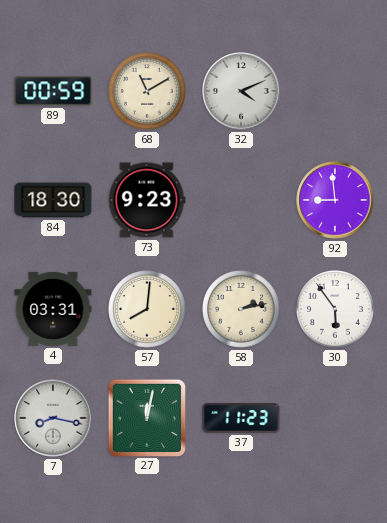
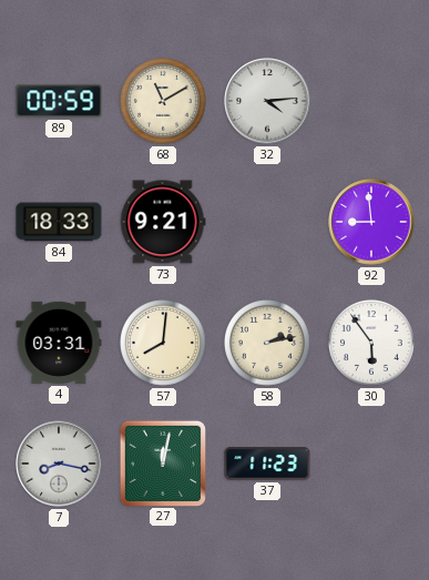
32: 4:11 -> 4:14 (267, 101)
84: 18:30 -> 18:33 (59, 222)
73: 9:23 -> 9:21 (163, 222)
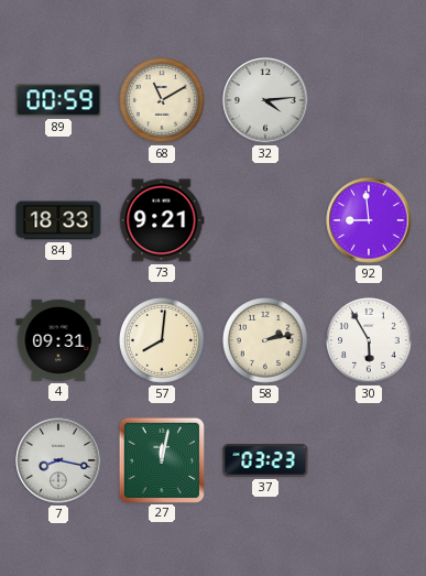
4: 03:31 -> 09:31 (58, 340)
30: 5:54 -> 5:55 (369, 340)
37: 11:23 -> 03:23 (265, 460)
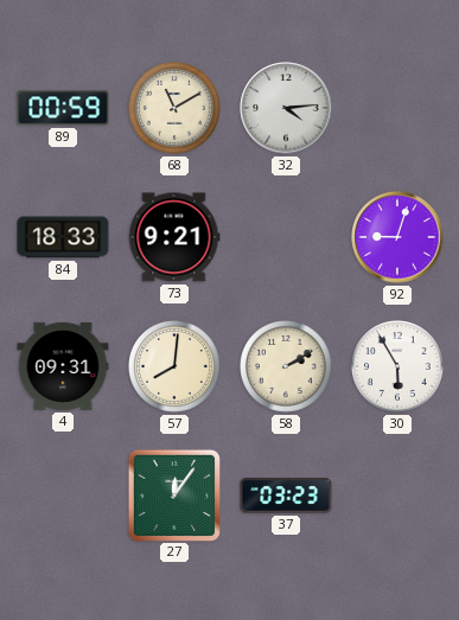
92: 8:59 -> 9:03 (397, 237)
58: 2:13 -> 2:10 (286, 366)
7: 8:17 -> none (58, 460)
27: 12:02 -> 12:06 (173, 494)
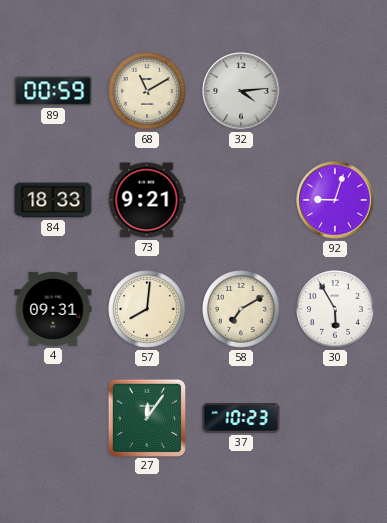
58: 2:10 -> 7:10 (241, 309)
37: 03:23 -> 10:23 (241, 418)
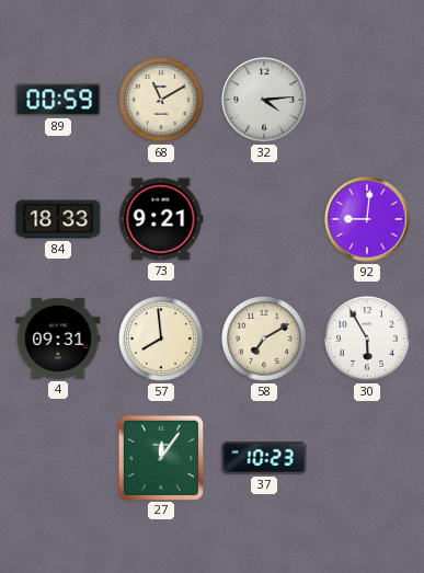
92: 9:03 -> 9:01 (367, 219)
57: 8:01 -> 7:59 (161, 339)
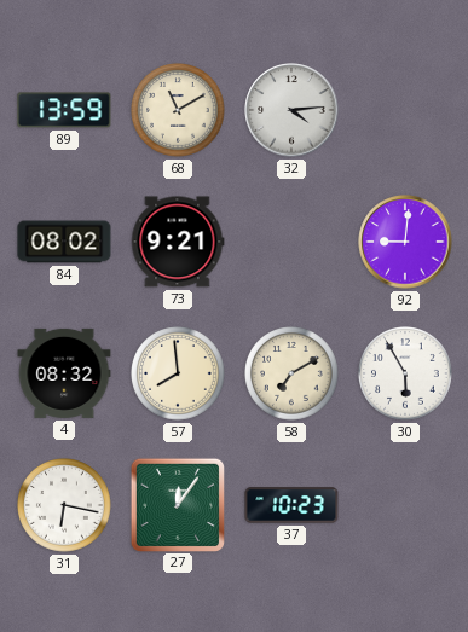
89: 00:59 -> 13:59 (64, 110)
84: 18:33 -> 08:02 (64, 242)
4: 09:31 -> 08:32 (64, 373)
31: none -> 6:17 (64, 505)
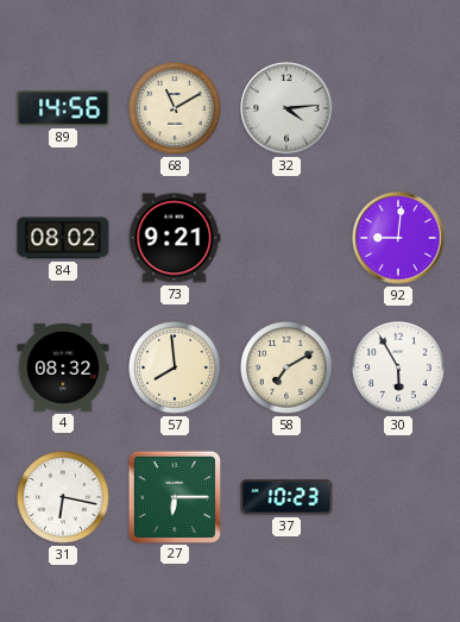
89: 13:59 -> 14:56 (63, 108)
27: 12:06 -> 6:15 (174, 496)
